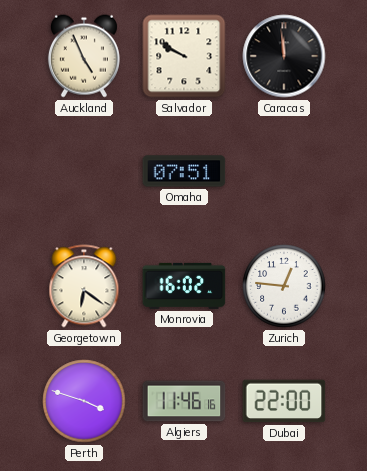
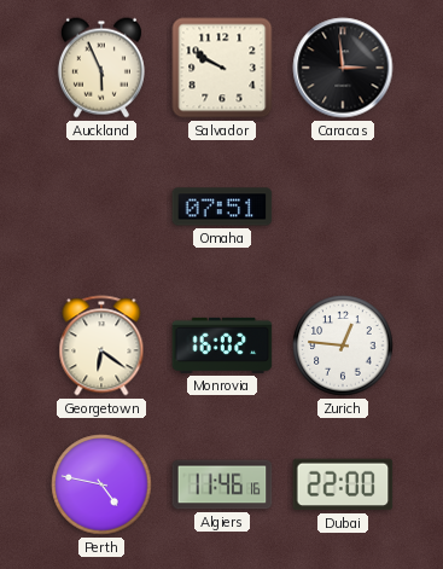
Auckland: 4:56 -> 5:56 (101, 68)
Caracas: 11:59 -> 2:59 (343, 68)
Perth: 3:48 -> 4:47 (101, 484)
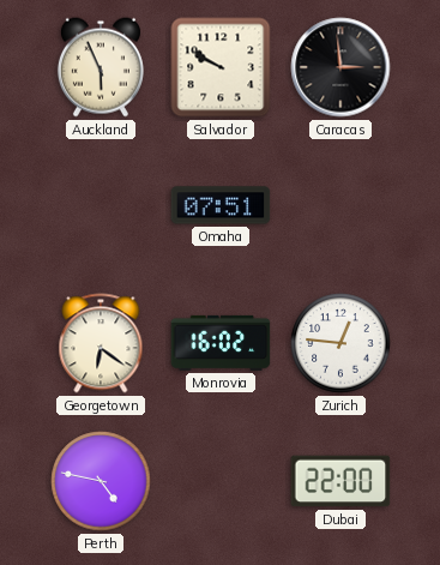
Algiers: 11:46 -> none (222, 484)
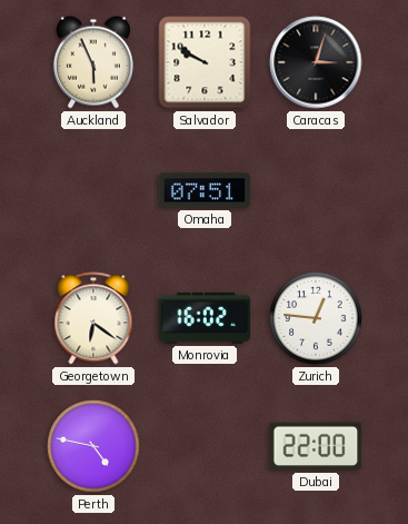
Caracas: 2:59 -> 3:03 (316, 62)
